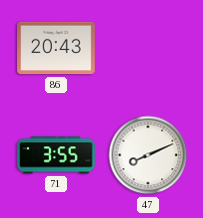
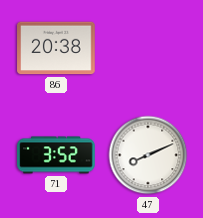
86: 20:43 -> 20:38 (56, 48)
71: 3:55 -> 3:52 (56, 155)
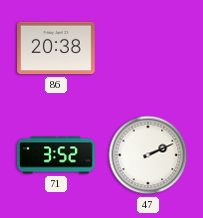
47: 8:11 -> 2:11 (148, 155)
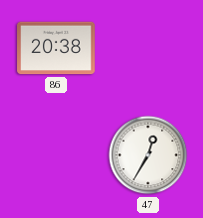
71: 3:52 -> none (56, 155)
47: 2:11 -> 12:35 (148, 155)
